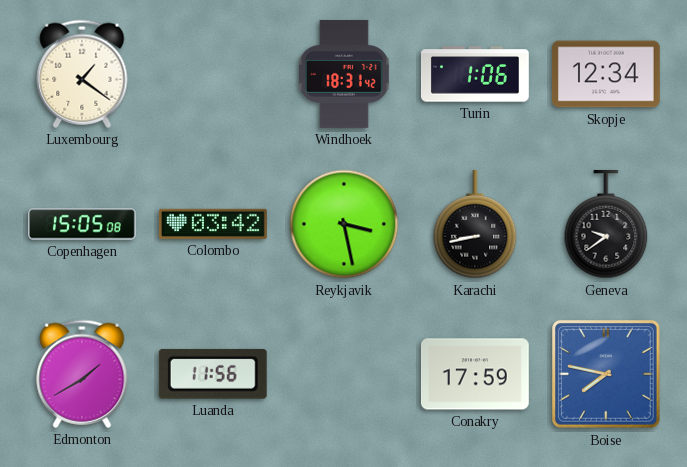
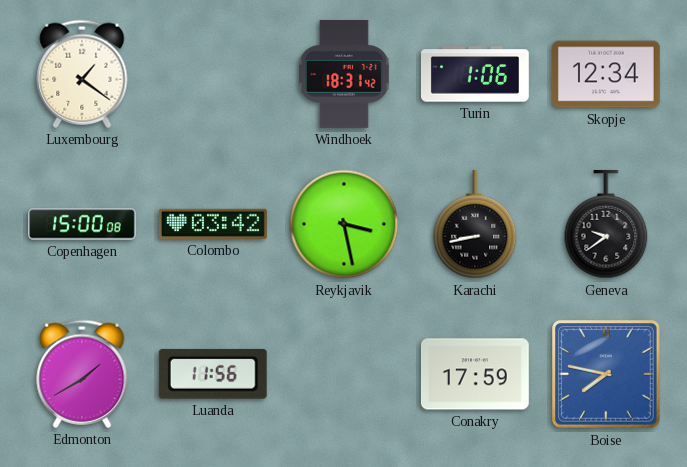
Copenhagen: 15:05 -> 15:00 (83, 224)
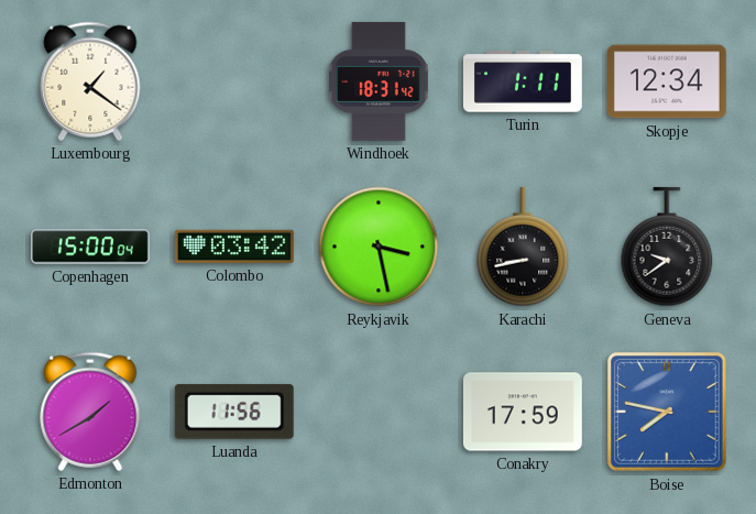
Turin: 1:06 -> 1:11 (523, 81)
Copenhagen: 15:00:08 -> 15:00:04 (91, 247)
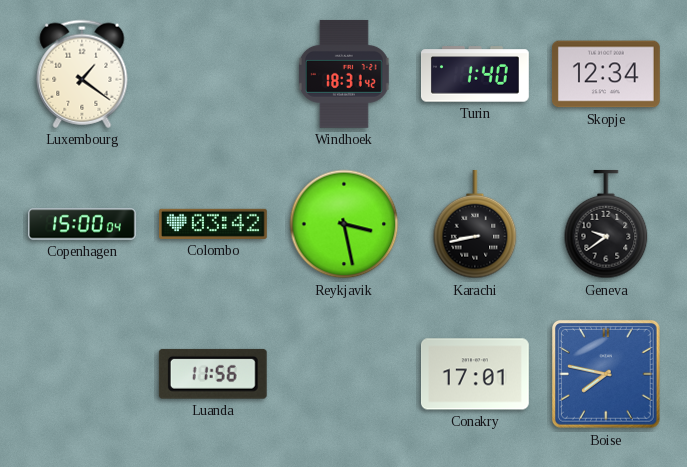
Turin: 1:11 -> 1:40 (475, 74)
Edmonton: 1:40 -> none (90, 412)
Conakry: 17:59 -> 17:01 (475, 374)
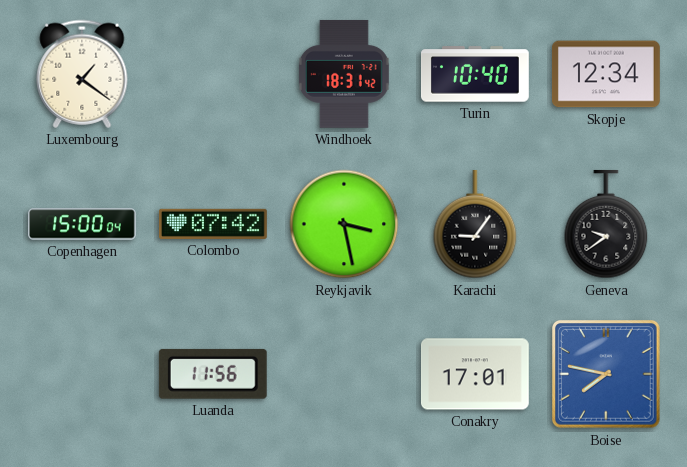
Turin: 1:40 -> 10:40 (475, 74)
Colombo: 03:42 -> 07:42 (214, 224)
Karachi: 8:43 -> 9:06 (475, 225)
